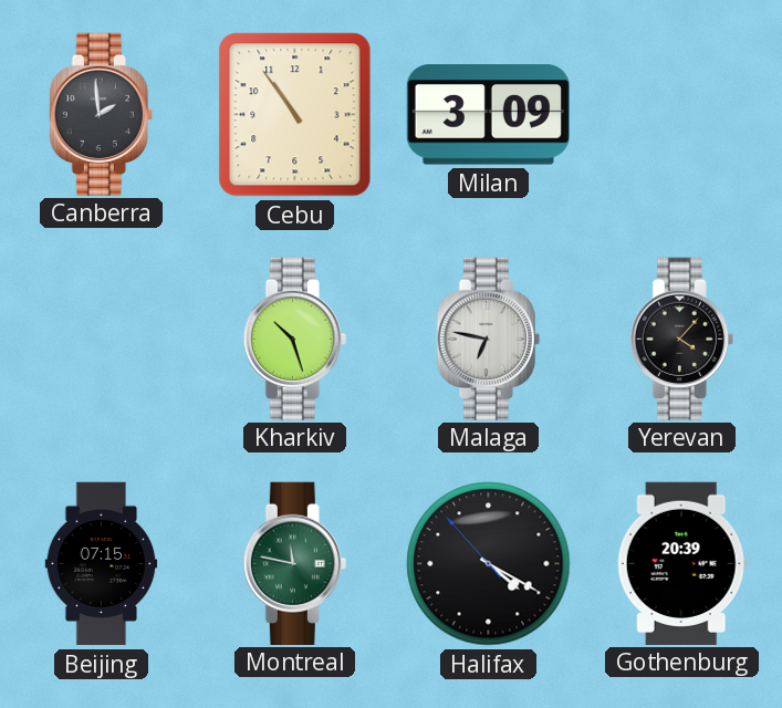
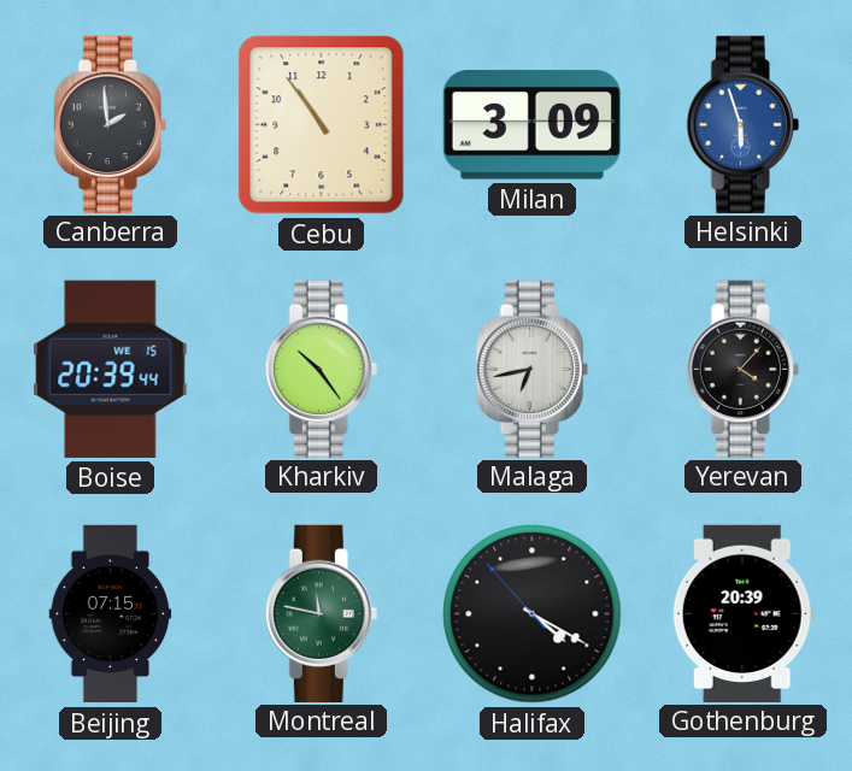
Helsinki: none -> 5:57 (742, 124)
Boise: none -> 20:39 (111, 369)
Kharkiv: 10:27 -> 10:24 (321, 369)
Malaga: 6:47 -> 6:43 (531, 369)
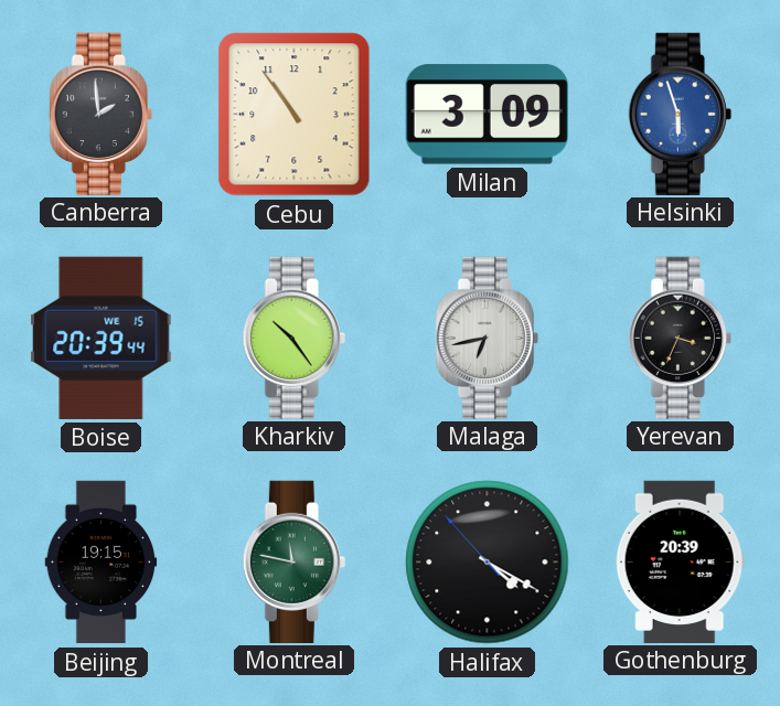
Yerevan: 4:07 -> 3:34 (680, 338)
Beijing: 07:15 -> 19:15 (101, 563)
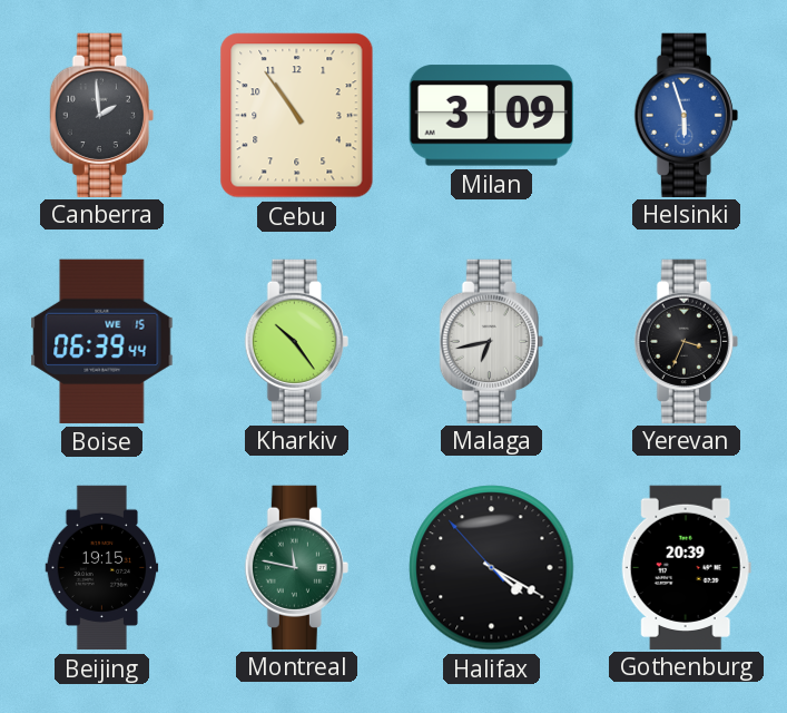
Boise: 20:39 -> 06:39 (102, 341)
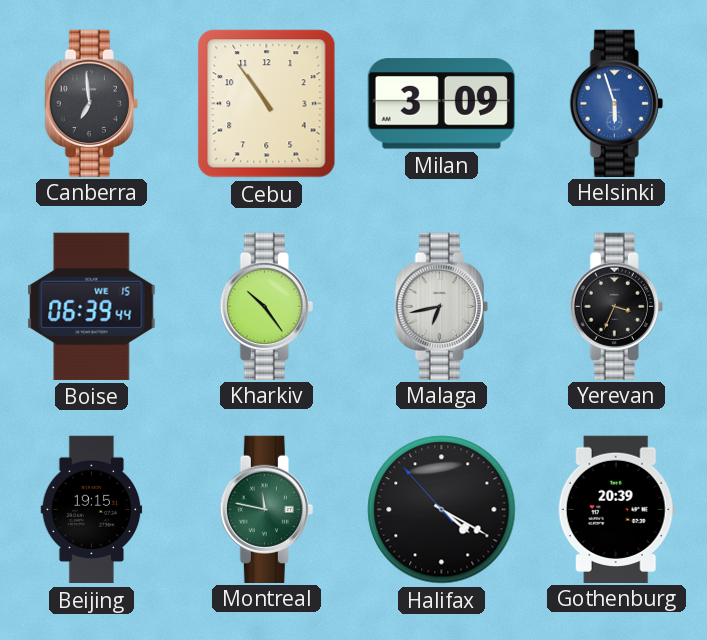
Canberra: 1:59 -> 6:59 (91, 103)
